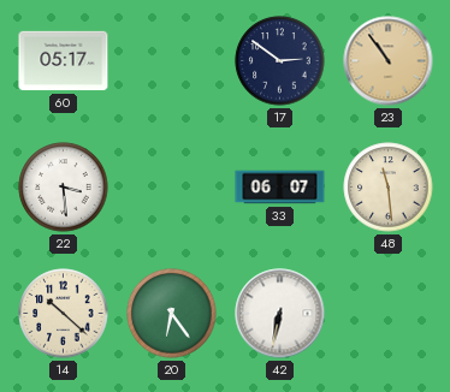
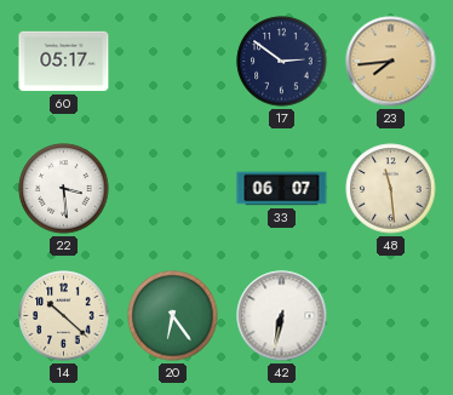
23: 10:54 -> 7:44 (391, 62)
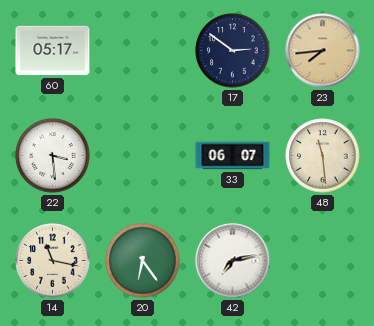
14: 10:22 -> 11:17 (53, 261)
42: 6:32 -> 7:13 (233, 261)
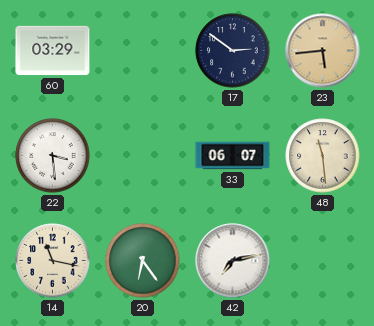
60: 05:17 -> 03:29 (53, 51)
23: 7:44 -> 5:44 (323, 51)
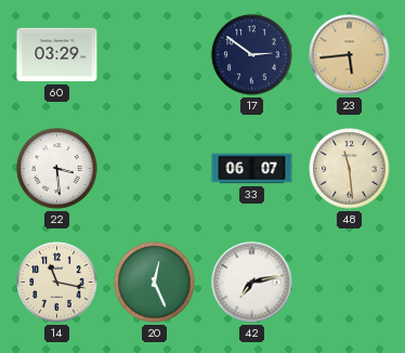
20: 6:24 -> 12:26 (155, 283)
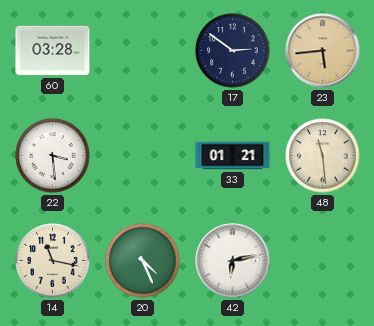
60: 03:29 -> 03:28 (53, 51)
33: 06:07 -> 01:21 (233, 156)
20: 12:26 -> 4:26 (143, 261)
42: 7:13 -> 6:13 (233, 261)
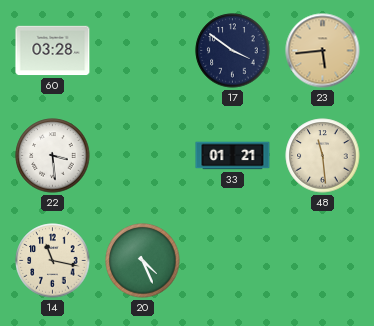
17: 2:51 -> 3:51 (233, 51)
42: 6:13 -> none (233, 261)
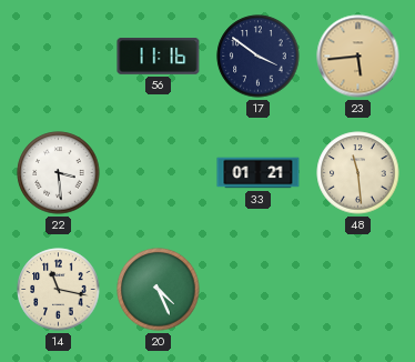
60: 03:28 -> none (53, 51)
56: none -> 11:16 (159, 57)
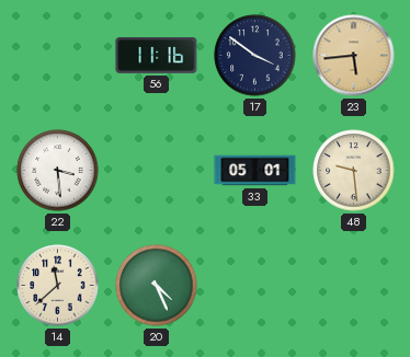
33: 01:21 -> 05:01 (255, 171)
48: 11:29 -> 9:29 (354, 171)
14: 11:17 -> 11:38 (58, 286)
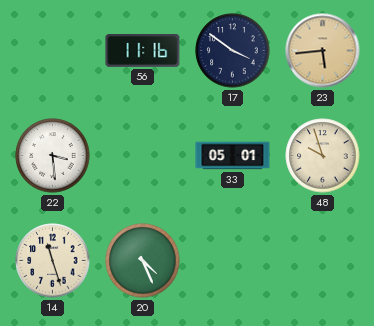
48: 9:29 -> 9:57 (323, 156)
14: 11:38 -> 11:27 (53, 261)
